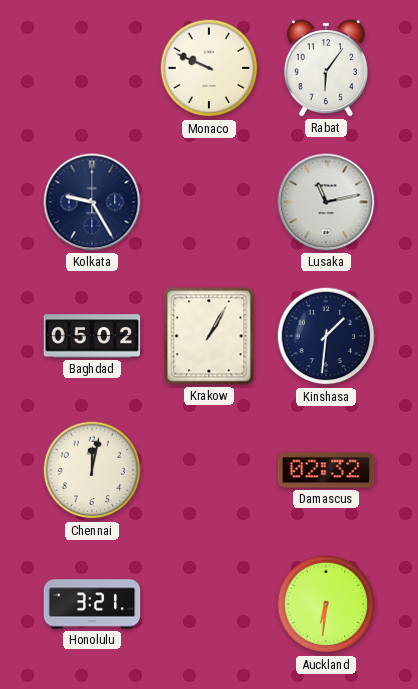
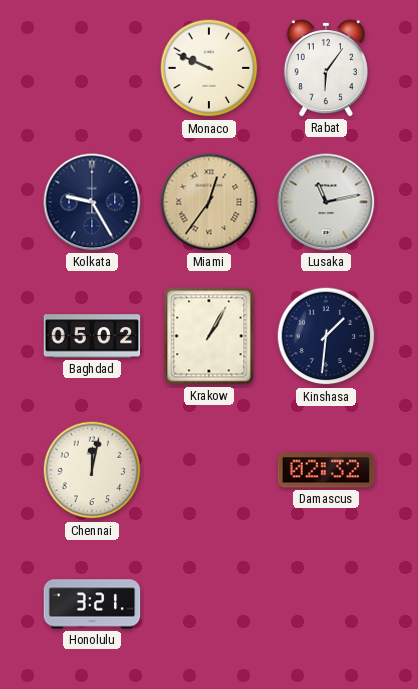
Miami: none -> 12:36 (209, 202)
Auckland: 6:31 -> none (326, 604)
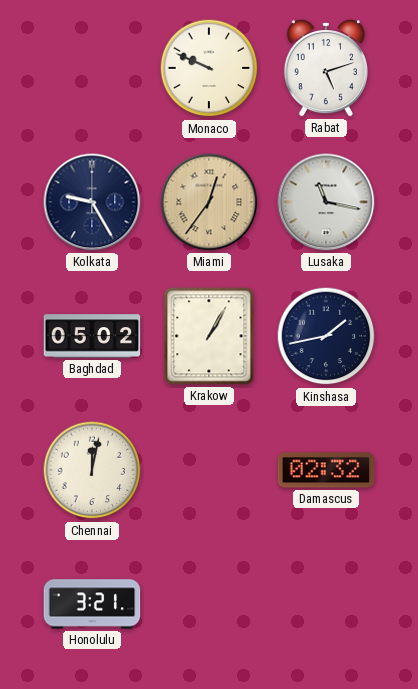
Rabat: 6:06 -> 5:12 (326, 68)
Lusaka: 11:13 -> 11:17 (326, 202)
Kinshasa: 1:31 -> 1:43 (326, 336)
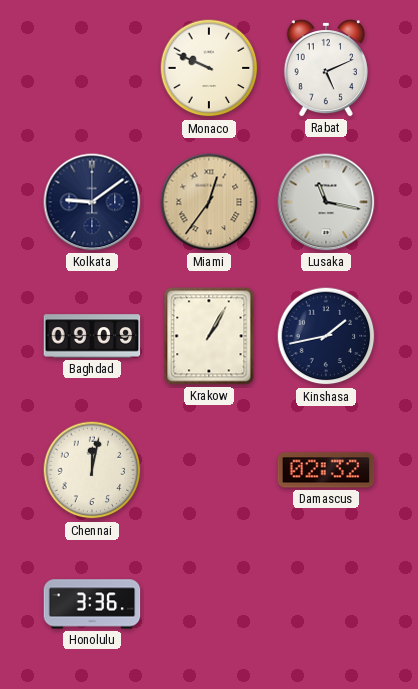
Rabat: 5:12 -> 5:11 (326, 68)
Kolkata: 9:25 -> 9:09 (92, 202)
Baghdad: 05:02 -> 09:09 (92, 336)
Honolulu: 3:21 -> 3:36 (92, 604)
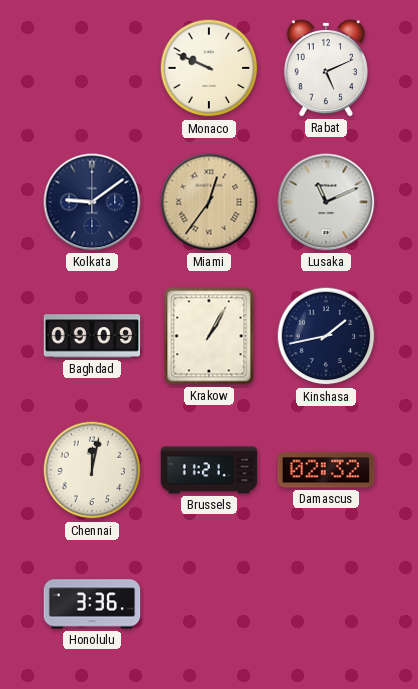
Lusaka: 11:17 -> 11:11 (326, 202)
Brussels: none -> 11:21 (209, 470)
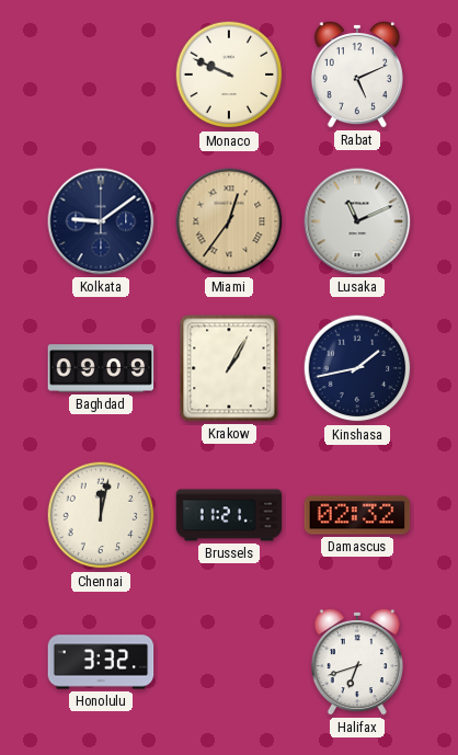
Honolulu: 3:36 -> 3:32 (101, 662)
Halifax: none -> 6:42 (357, 662)
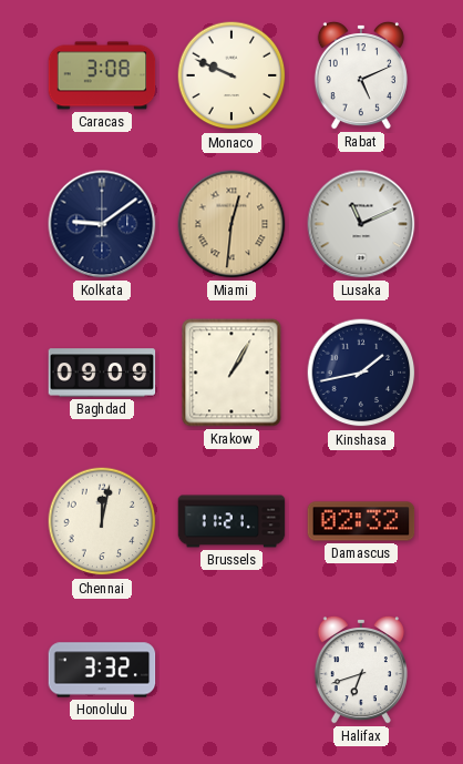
Caracas: none -> 3:08 (102, 75)
Miami: 12:36 -> 12:31 (231, 224)
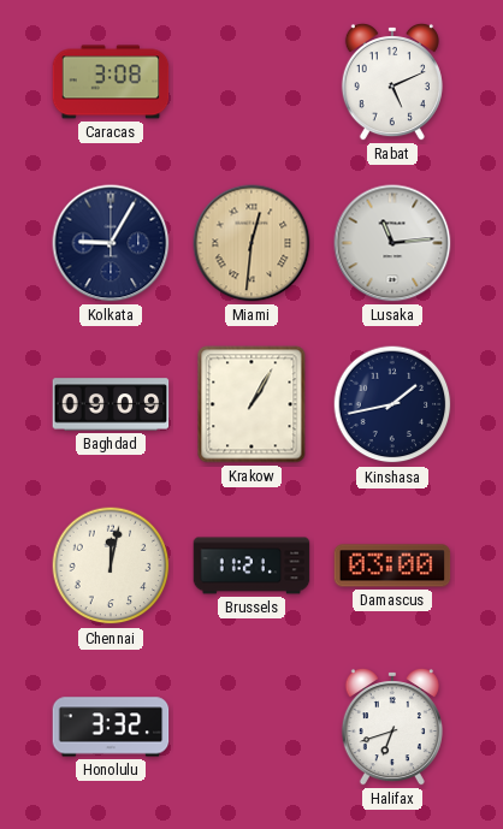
Monaco: 9:49 -> none (231, 75)
Kolkata: 9:09 -> 9:05 (111, 243)
Lusaka: 11:11 -> 11:14 (392, 243)
Damascus: 02:32 -> 03:00 (392, 566)
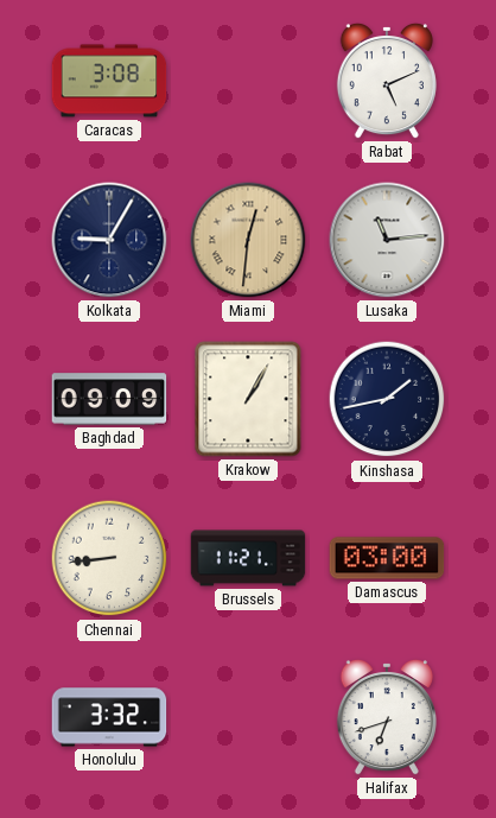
Chennai: 12:02 -> 8:44 (109, 558)
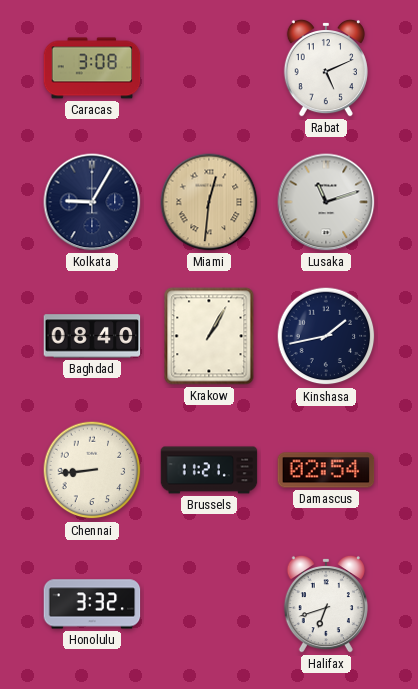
Lusaka: 11:14 -> 11:12 (326, 202)
Baghdad: 09:09 -> 08:40 (92, 336)
Damascus: 03:00 -> 02:54 (326, 470)
